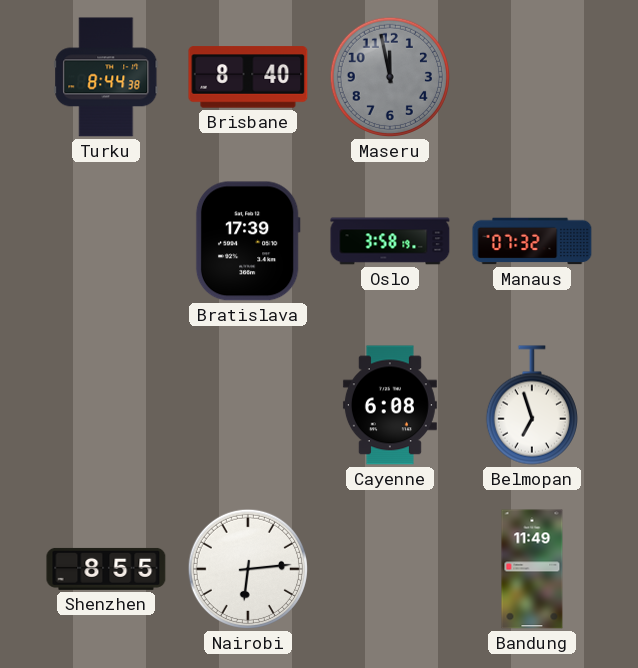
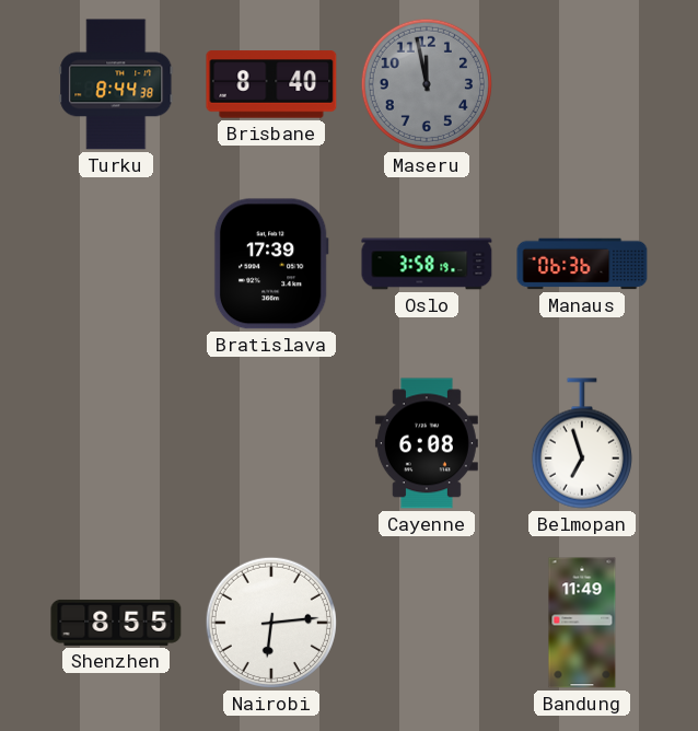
Manaus: 07:32 -> 06:36 (582, 264)
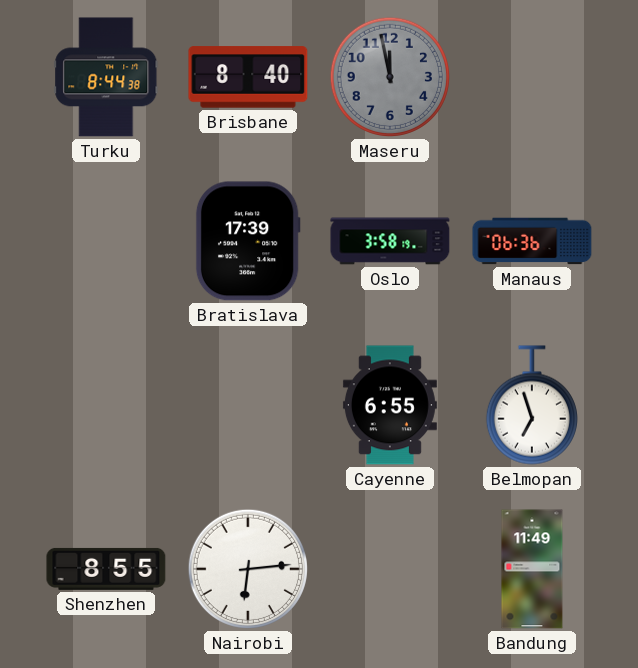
Cayenne: 6:08 -> 6:55 (390, 405)
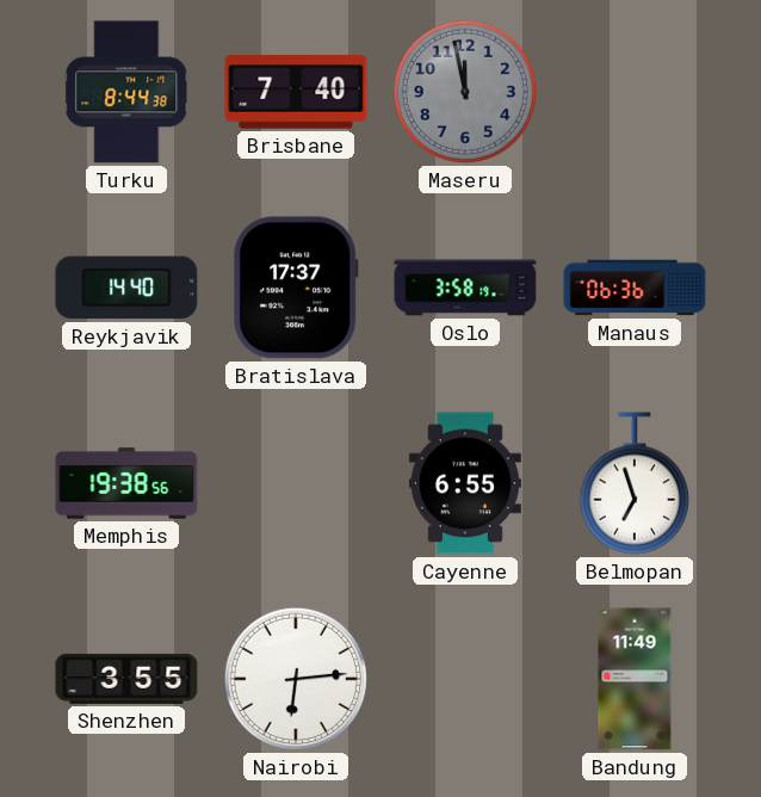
Brisbane: 8:40 -> 7:40 (296, 92)
Reykjavik: none -> 14:40 (126, 288)
Bratislava: 17:39 -> 17:37 (296, 288)
Memphis: none -> 19:38 (126, 483)
Shenzhen: 8:55 -> 3:55 (126, 679)
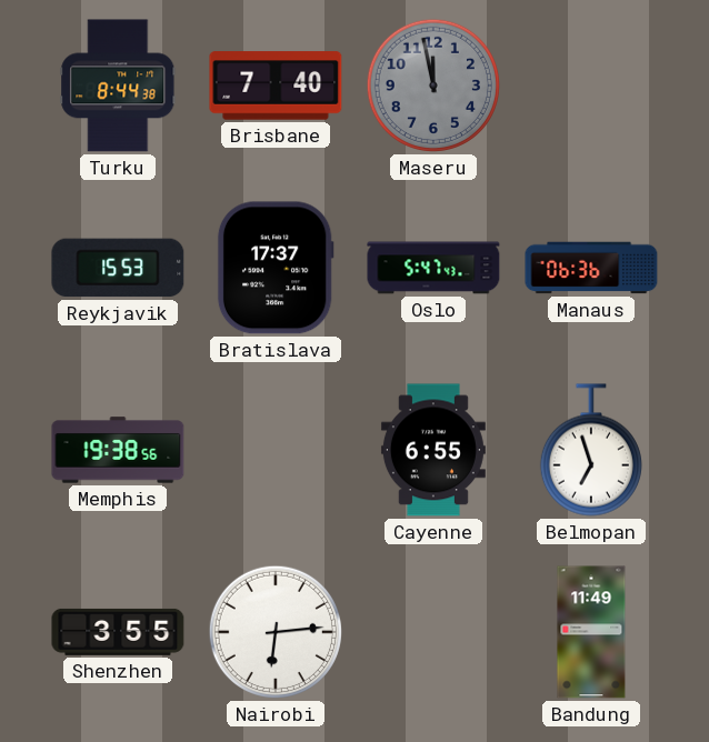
Reykjavik: 14:40 -> 15:53 (118, 268)
Oslo: 3:58 -> 5:47 (433, 268)
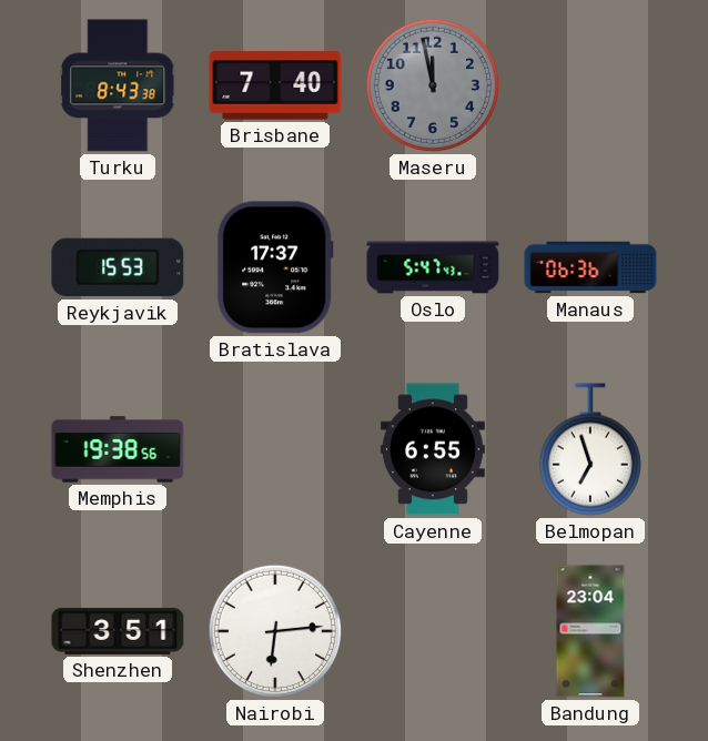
Turku: 8:44 -> 8:43 (118, 85)
Shenzhen: 3:55 -> 3:51 (118, 631)
Bandung: 11:49 -> 23:04 (590, 631)
